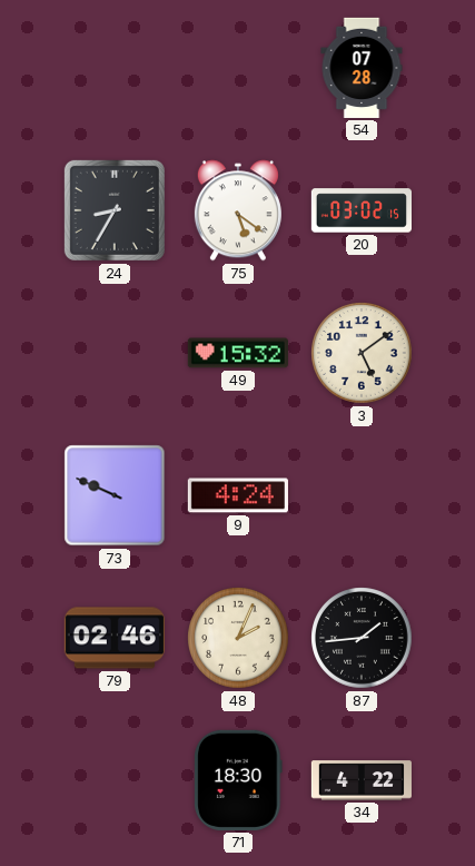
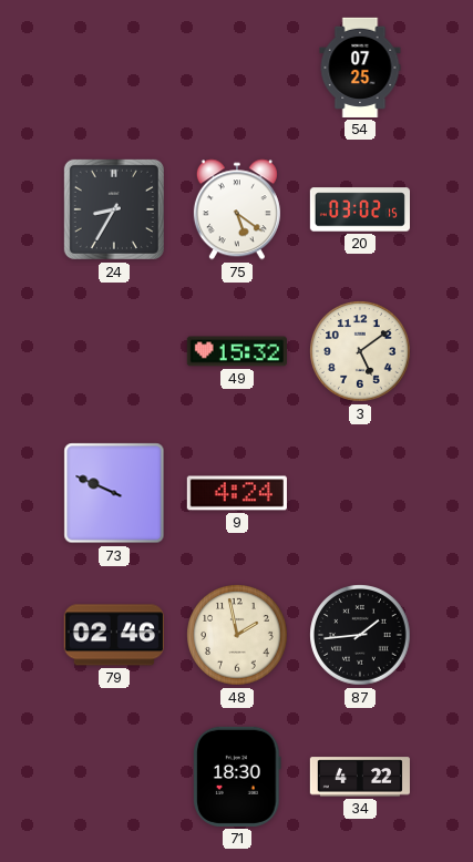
54: 07:28 -> 07:25 (360, 68)
48: 2:04 -> 1:58 (237, 635)
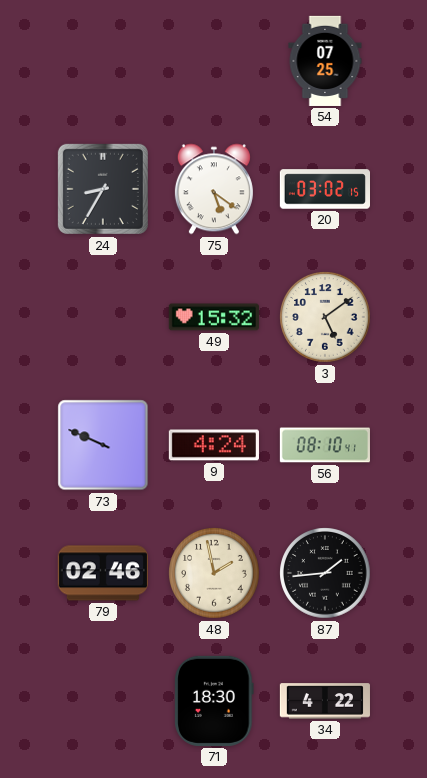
56: none -> 08:10 (325, 445)
